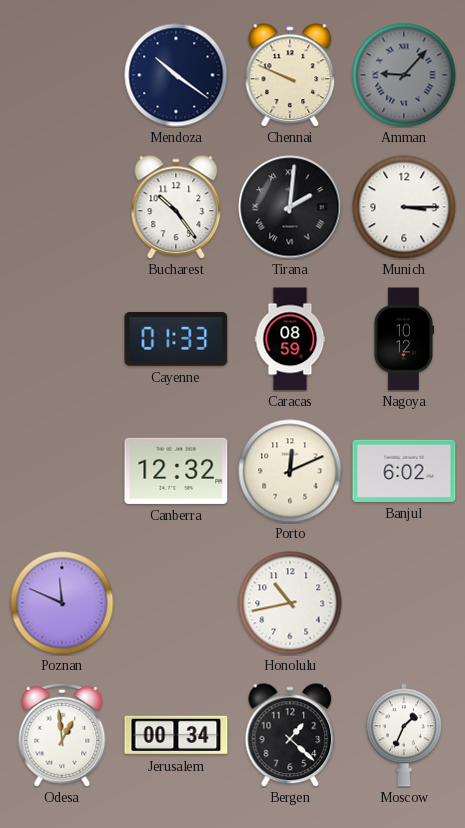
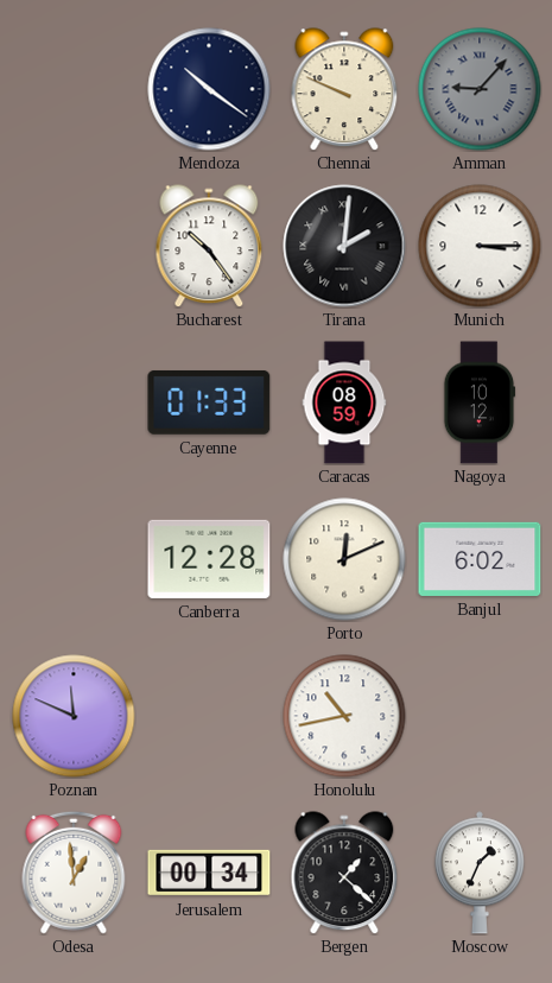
Canberra: 12:32 -> 12:28 (209, 559)
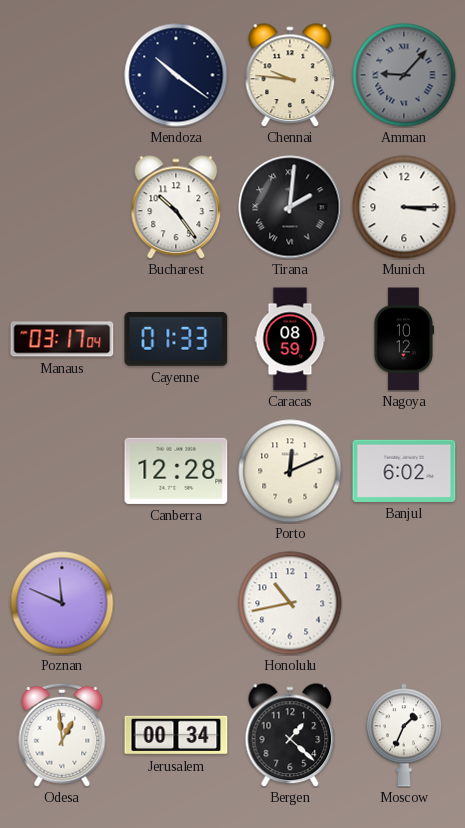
Chennai: 9:49 -> 9:46 (290, 75)
Manaus: none -> 03:17 (62, 339)
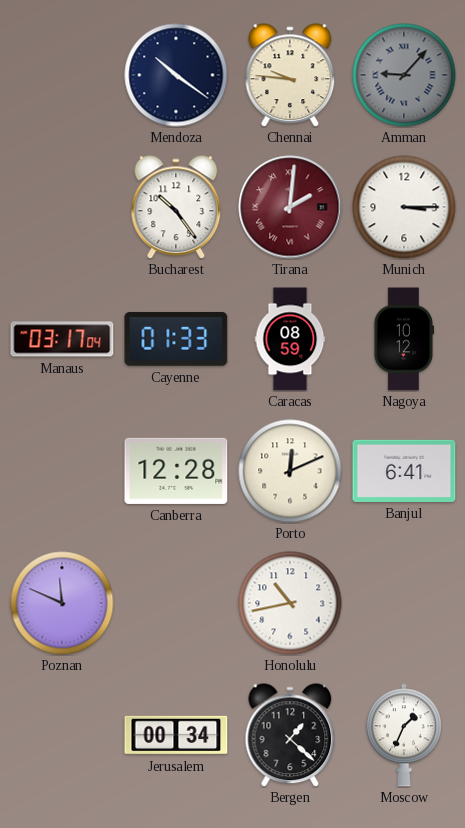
Tirana dial: black -> burgundy (290, 207)
Banjul: 6:02 -> 6:41 (404, 471)
Odesa: 12:59 -> none (62, 735)
